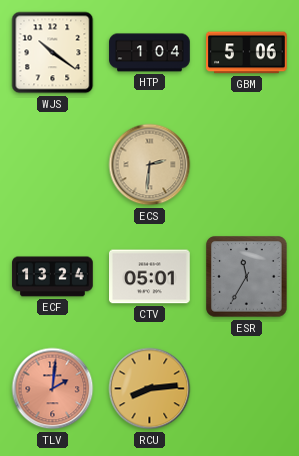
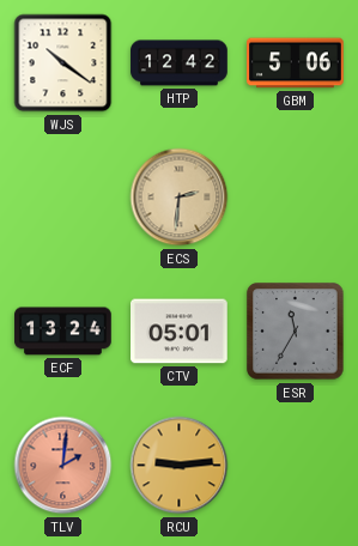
HTP: 1:04 -> 12:42 (180, 63)
RCU: 8:14 -> 9:14 (180, 466)
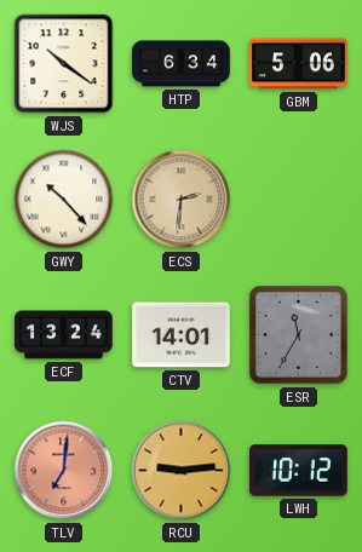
HTP: 12:42 -> 6:34 (182, 64)
GWY: none -> 10:23 (64, 200)
CTV: 05:01 -> 14:01 (182, 335)
TLV: 2:01 -> 7:01 (64, 471)
LWH: none -> 10:12 (299, 471)
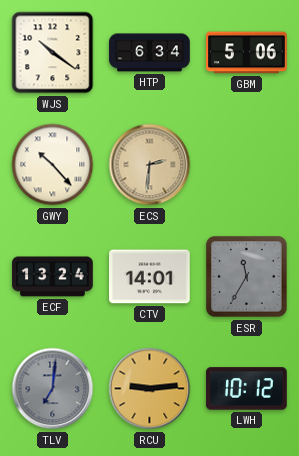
TLV dial: salmon -> grey (53, 389)
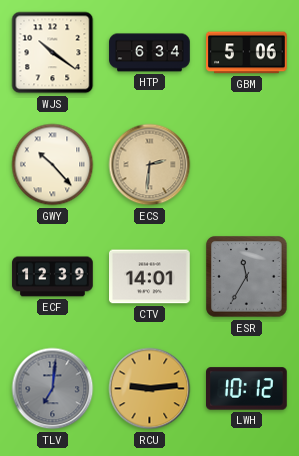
ECF: 13:24 -> 12:39 (53, 277)
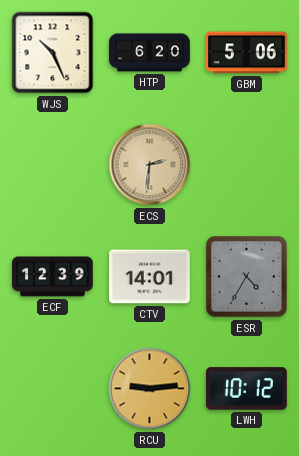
WJS: 10:21 -> 10:26 (53, 53)
HTP: 6:34 -> 6:20 (150, 53)
GWY: 10:23 -> none (53, 165)
ESR: 11:35 -> 4:35 (247, 277)
TLV: 7:01 -> none (53, 389)
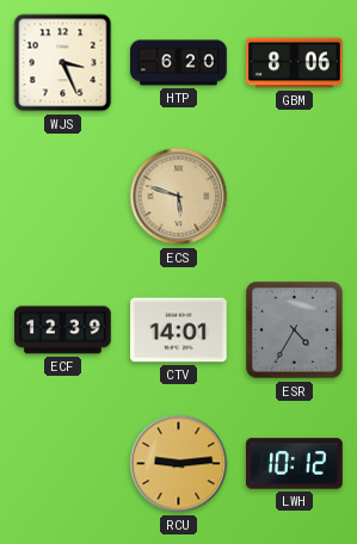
WJS: 10:26 -> 3:26 (63, 63)
GBM: 5:06 -> 8:06 (295, 63)
ECS: 2:31 -> 5:48 (179, 197)
